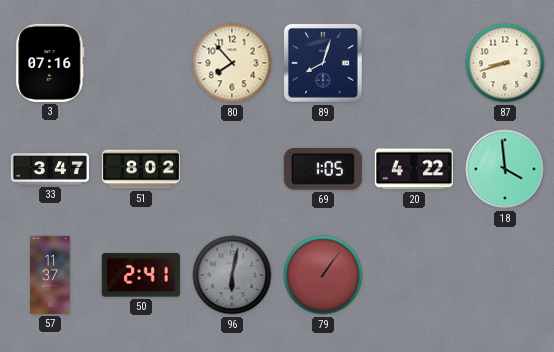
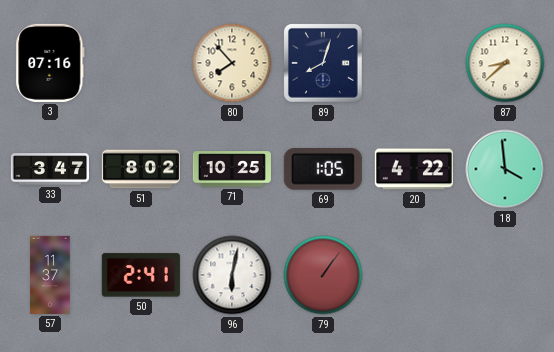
87: 8:42 -> 8:38 (505, 63)
71: none -> 10:25 (232, 169)
96 dial: grey -> white (232, 275)
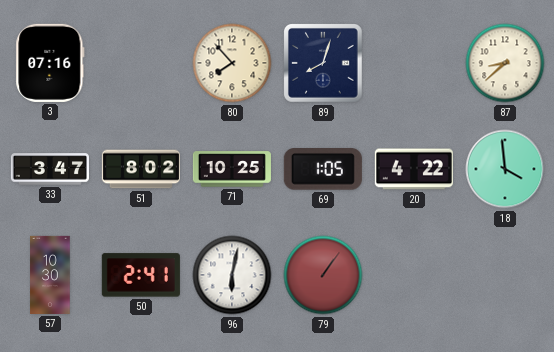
57: 11:37 -> 10:30 (50, 275)
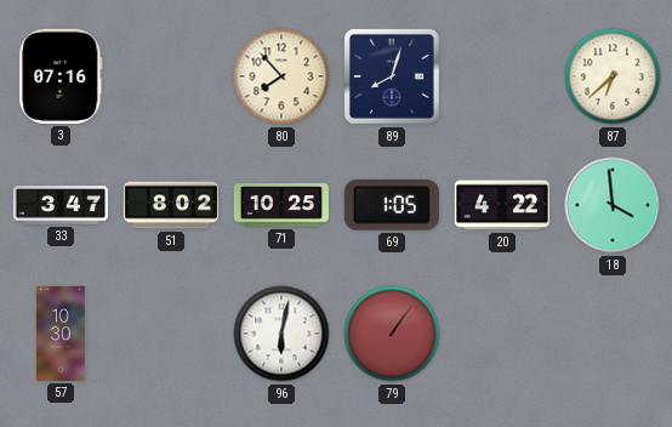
87: 8:38 -> 6:38 (613, 76)
50: 2:41 -> none (141, 275)
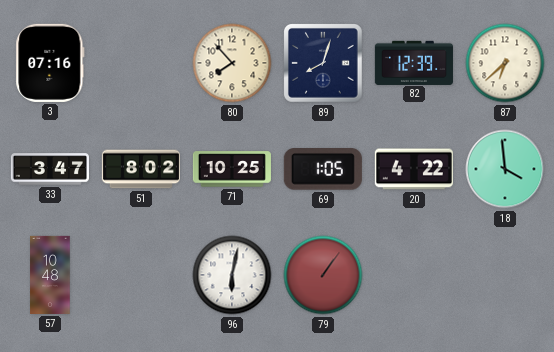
82: none -> 12:39 (414, 62)
57: 10:30 -> 10:48 (50, 275)
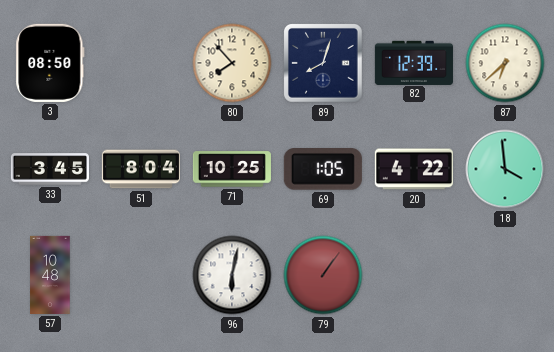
3: 07:16 -> 08:50 (50, 63)
33: 3:47 -> 3:45 (50, 169)
51: 8:02 -> 8:04 (141, 169)
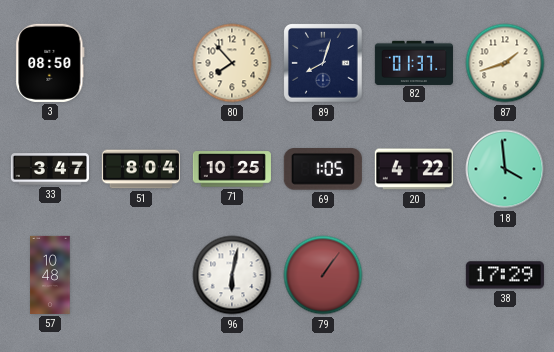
82: 12:39 -> 01:37 (414, 62)
87: 6:38 -> 1:42 (505, 63)
33: 3:45 -> 3:47 (50, 169)
38: none -> 17:29 (505, 275)
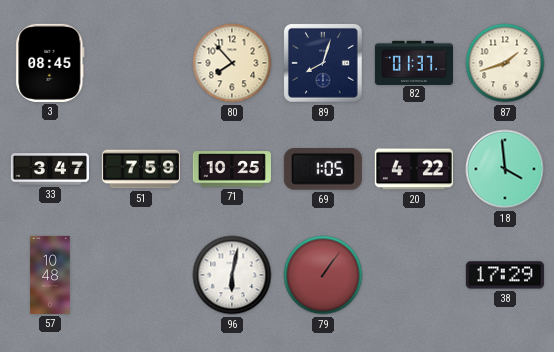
3: 08:50 -> 08:45 (50, 63)
51: 8:04 -> 7:59 (141, 169)
